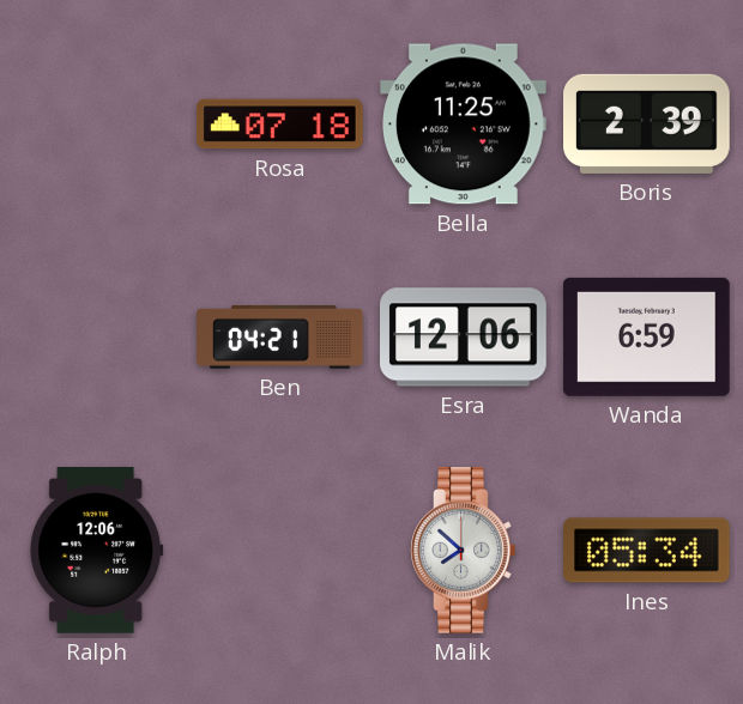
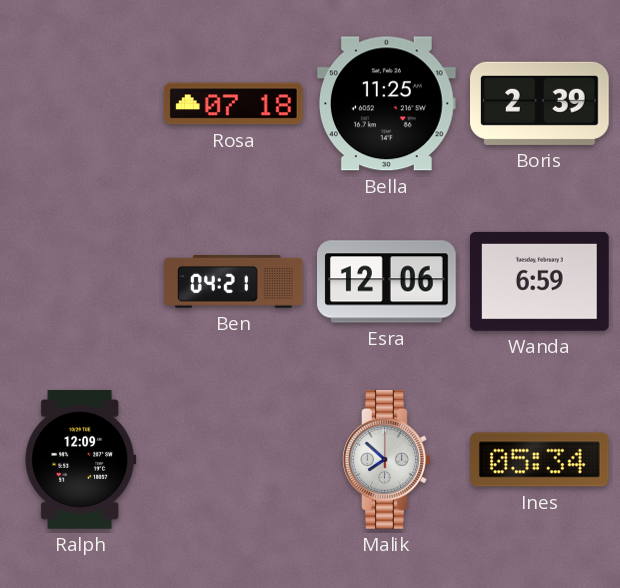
Ralph: 12:06 -> 12:09 (81, 460)
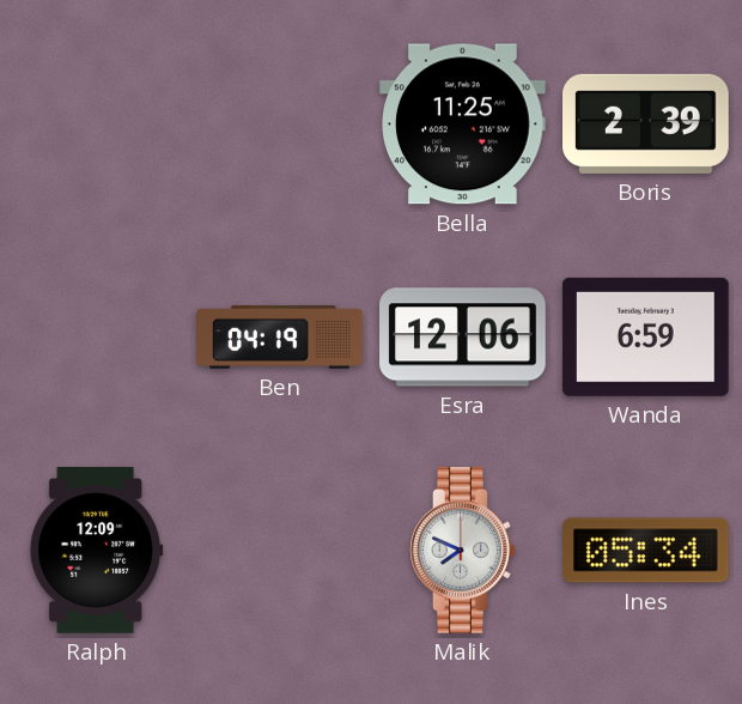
Rosa: 07:18 -> none (234, 104)
Ben: 04:21 -> 04:19 (280, 338)
Malik: 7:52 -> 7:49 (463, 551)
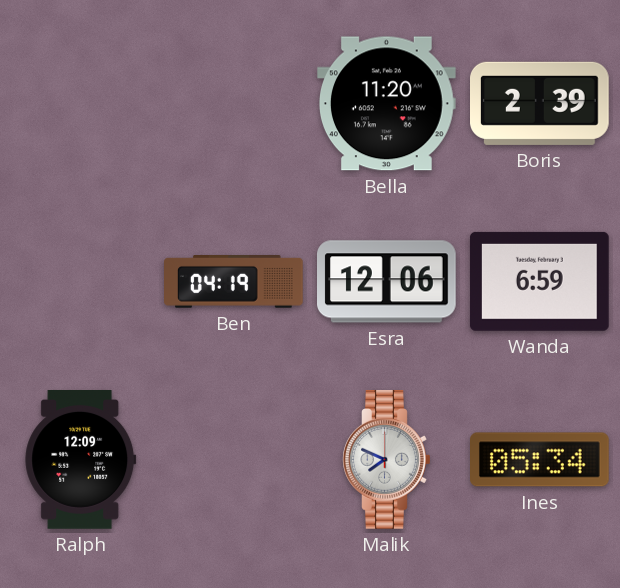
Bella: 11:25 -> 11:20 (387, 104)
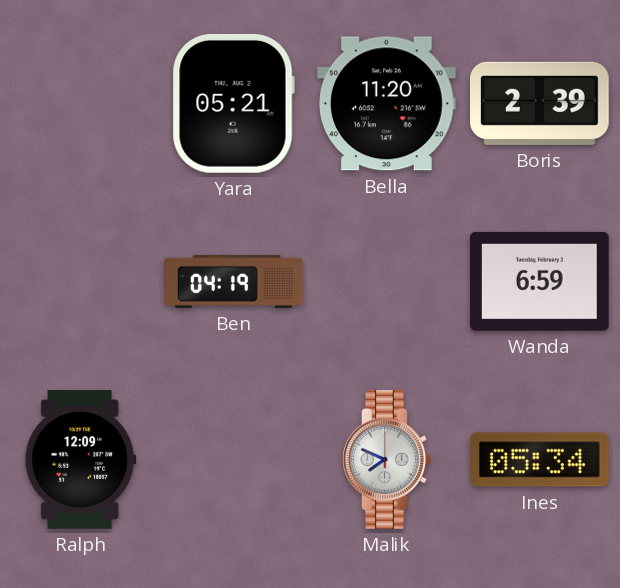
Yara: none -> 05:21 (233, 103)
Esra: 12:06 -> none (387, 282)
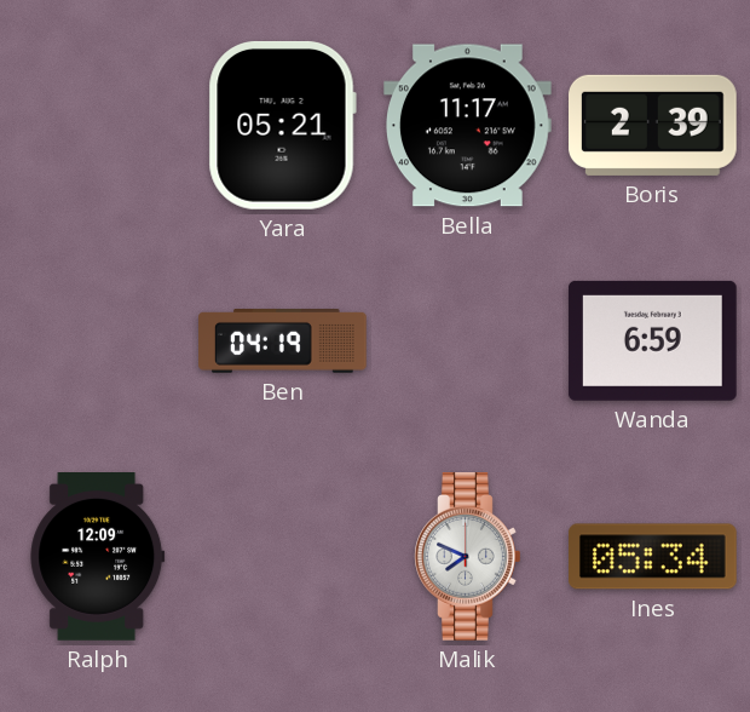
Bella: 11:20 -> 11:17 (468, 126)
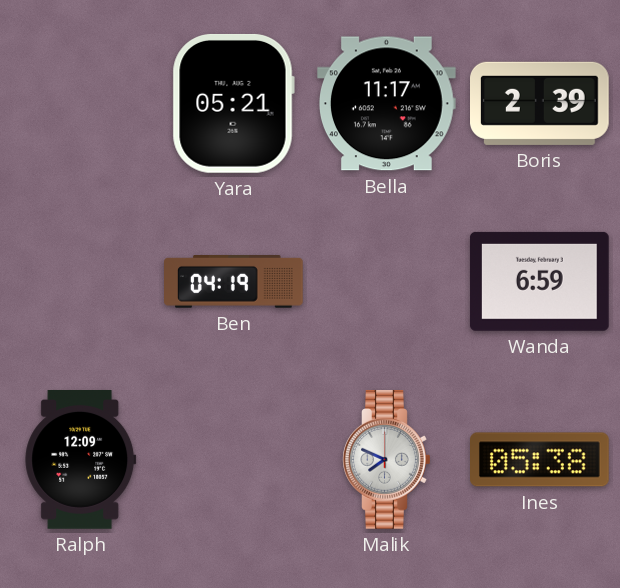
Ines: 05:34 -> 05:38 (540, 460)
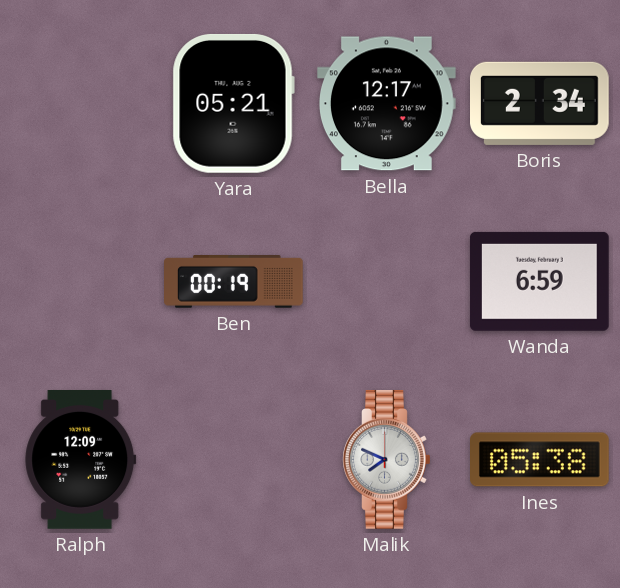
Bella: 11:17 -> 12:17 (387, 104)
Boris: 2:39 -> 2:34 (540, 103)
Ben: 04:19 -> 00:19 (234, 282)
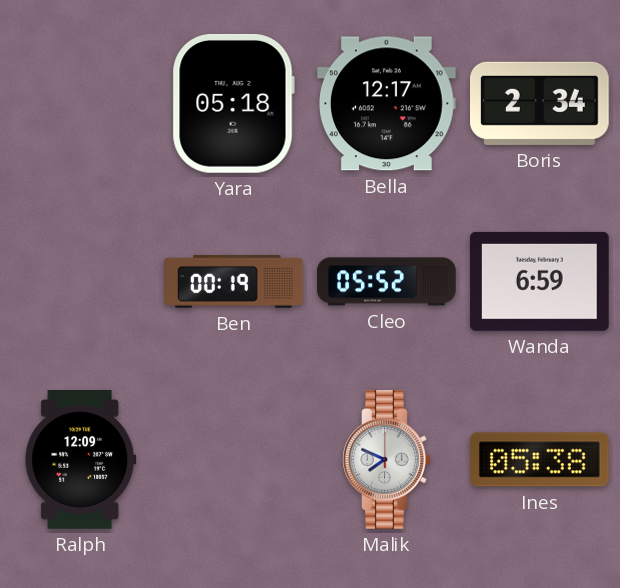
Yara: 05:21 -> 05:18 (233, 103)
Cleo: none -> 05:52 (387, 282)
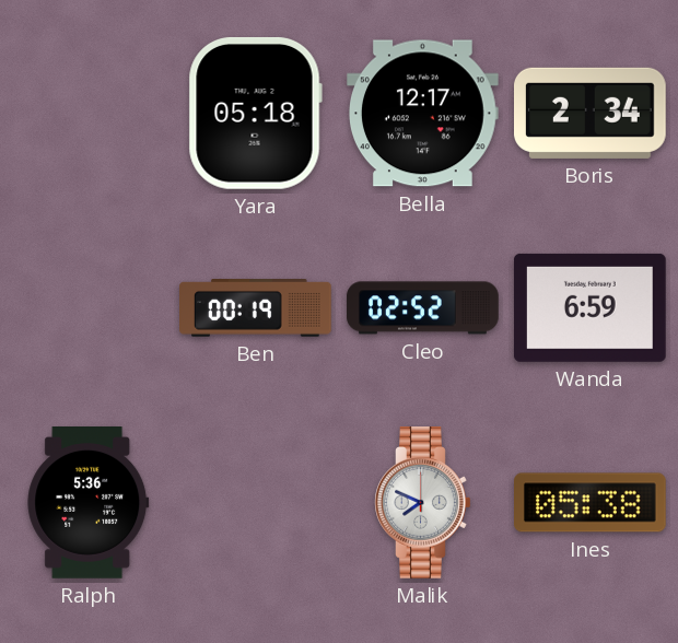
Cleo: 05:52 -> 02:52 (423, 308)
Ralph: 12:09 -> 5:36 (89, 503)
